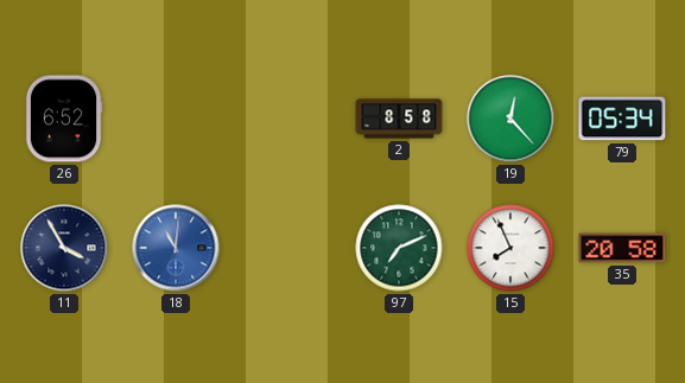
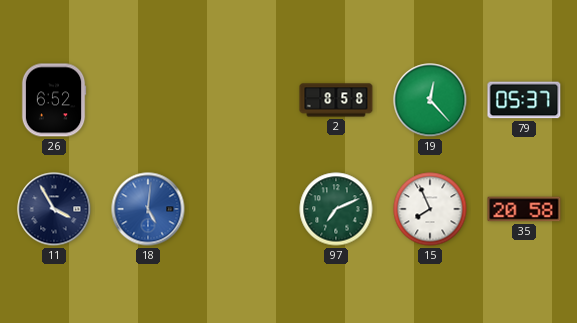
79: 05:34 -> 05:37 (524, 100)
18: 11:01 -> 5:01 (148, 209)
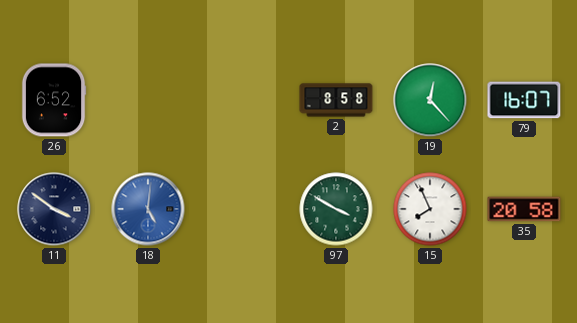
79: 05:37 -> 16:07 (524, 100)
11: 3:55 -> 3:51 (54, 209)
97: 7:11 -> 3:50 (336, 209)
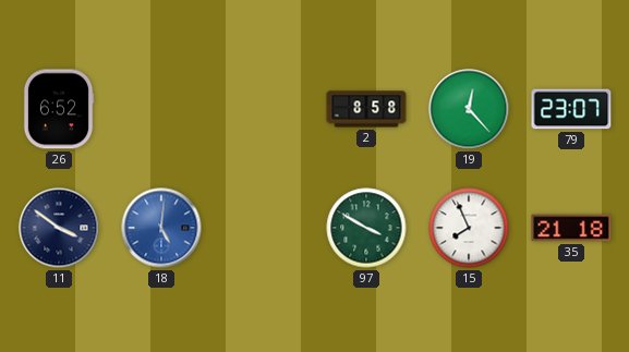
79: 16:07 -> 23:07 (571, 109)
35: 20:58 -> 21:18 (571, 228)
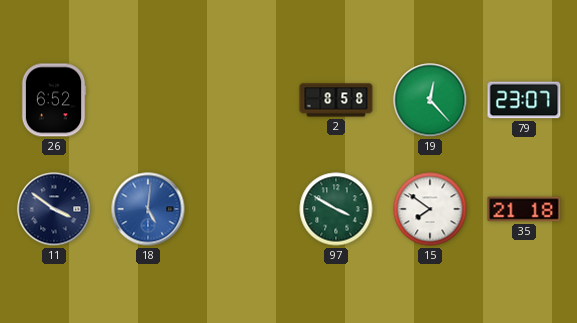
15: 7:56 -> 7:51 (430, 209)
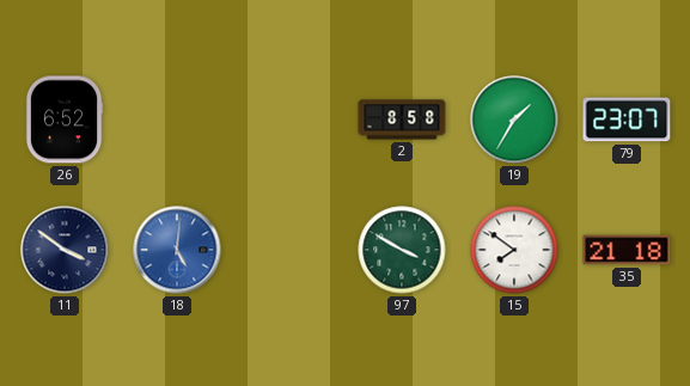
19: 12:23 -> 1:35 (514, 120)
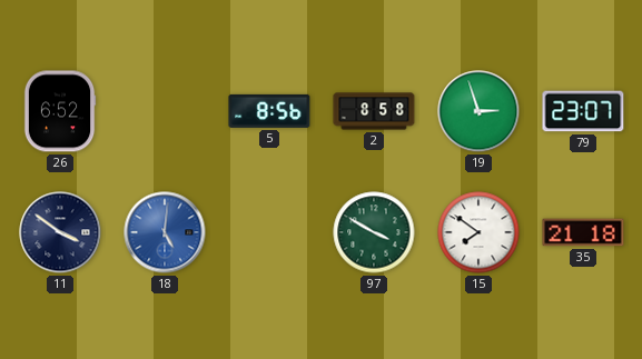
5: none -> 8:56 (269, 111)
19: 1:35 -> 2:57 (478, 111)
